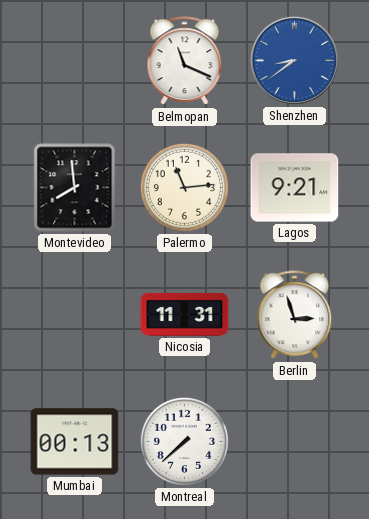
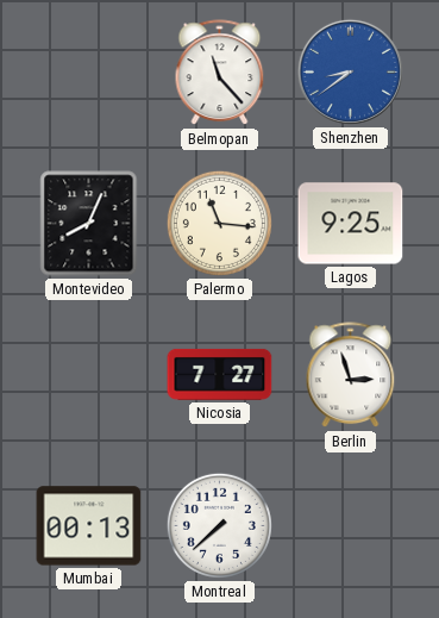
Belmopan: 11:19 -> 11:23 (220, 73)
Montevideo: 7:59 -> 8:04 (89, 224)
Palermo: 11:14 -> 11:16 (219, 223)
Lagos: 9:21 -> 9:25 (351, 224)
Nicosia: 11:31 -> 7:27 (220, 374)
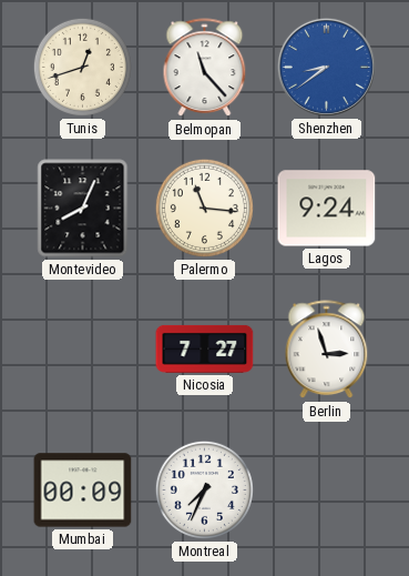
Tunis: none -> 12:42 (82, 67)
Lagos: 9:25 -> 9:24 (327, 209)
Mumbai: 00:13 -> 00:09 (83, 491)
Montreal: 7:38 -> 7:34 (204, 489)
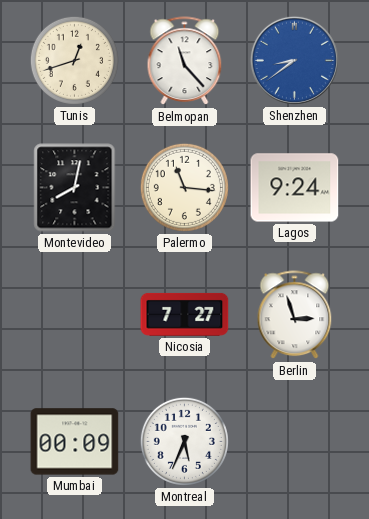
Montevideo: 8:04 -> 8:02 (75, 188)
Montreal: 7:34 -> 5:34 (184, 441)
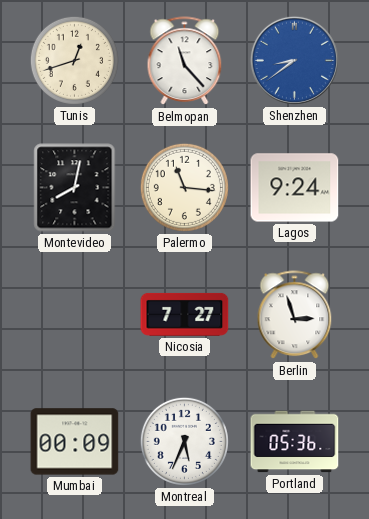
Portland: none -> 05:36 (295, 442)
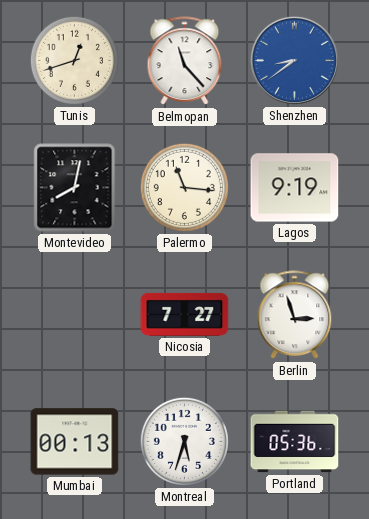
Lagos: 9:24 -> 9:19 (295, 188)
Mumbai: 00:09 -> 00:13 (75, 442)
Montreal: 5:34 -> 5:33 (184, 441)
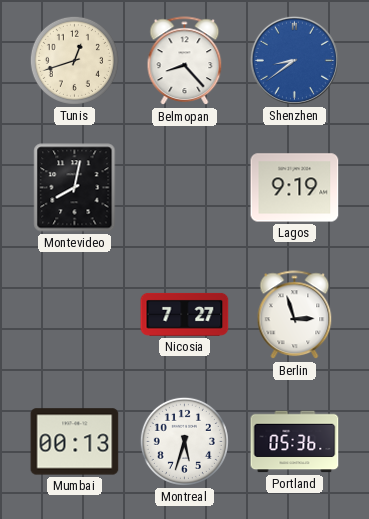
Belmopan: 11:23 -> 8:23 (185, 61)
Palermo: 11:16 -> none (184, 187)
